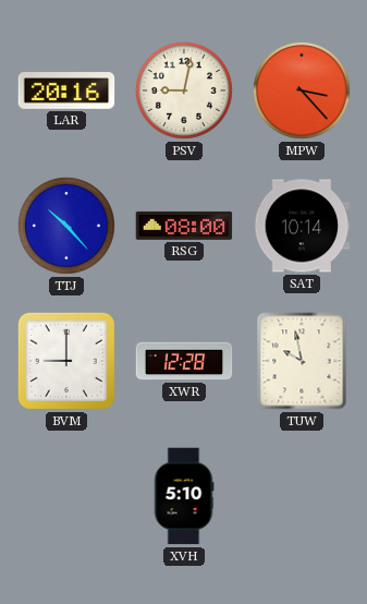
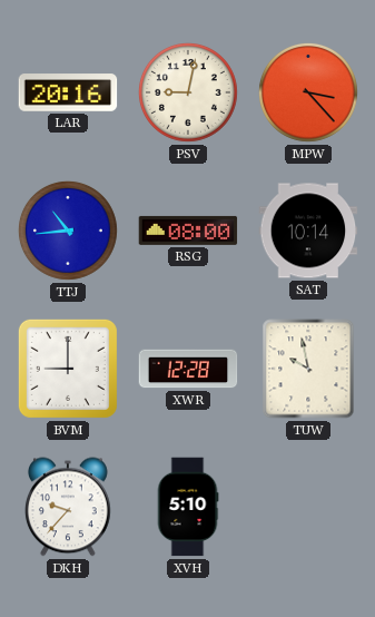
TTJ: 10:23 -> 10:44 (68, 231)
DKH: none -> 9:37 (69, 507)
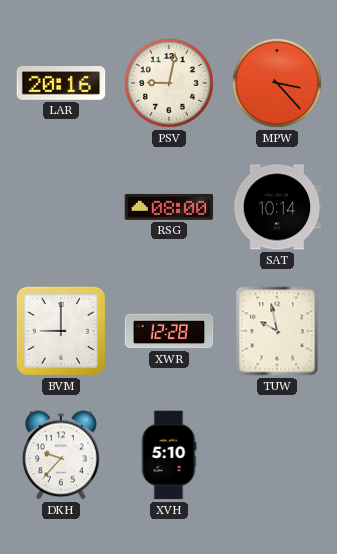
TTJ: 10:44 -> none (68, 231)
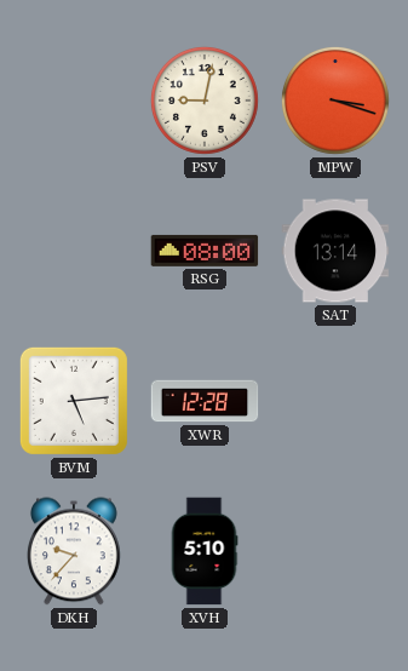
LAR: 20:16 -> none (61, 83)
MPW: 3:23 -> 3:18 (335, 101)
SAT: 10:14 -> 13:14 (335, 251)
BVM: 9:00 -> 5:14 (74, 401)
TUW: 9:58 -> none (277, 331)
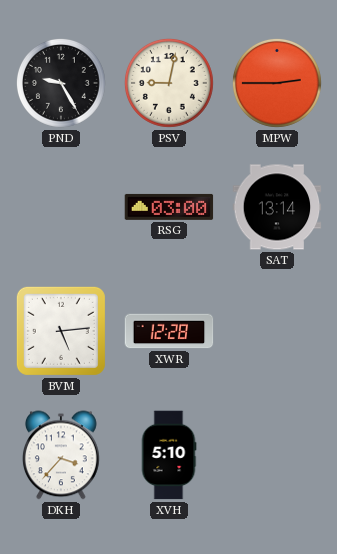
PND: none -> 9:25 (61, 83)
MPW: 3:18 -> 2:45 (277, 83)
RSG: 08:00 -> 03:00 (169, 207)
DKH: 9:37 -> 3:37 (62, 455)
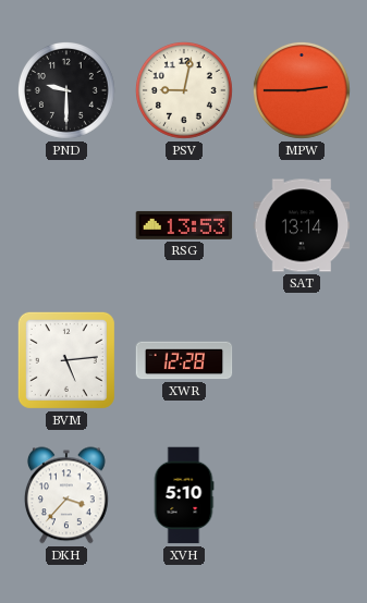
PND: 9:25 -> 9:30 (66, 90)
RSG: 03:00 -> 13:53 (184, 225)
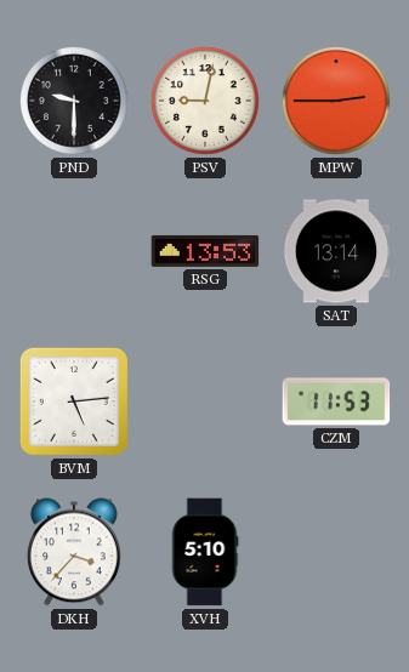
XWR: 12:28 -> none (184, 360)
CZM: none -> 11:53 (336, 402)
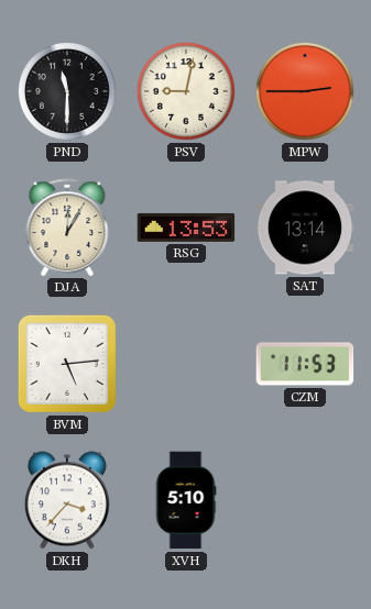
PND: 9:30 -> 11:30 (67, 91)
DJA: none -> 12:05 (67, 228)
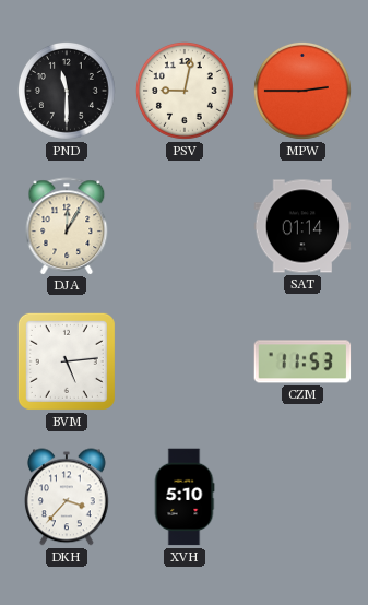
RSG: 13:53 -> none (186, 228)
SAT: 13:14 -> 01:14 (302, 226)
